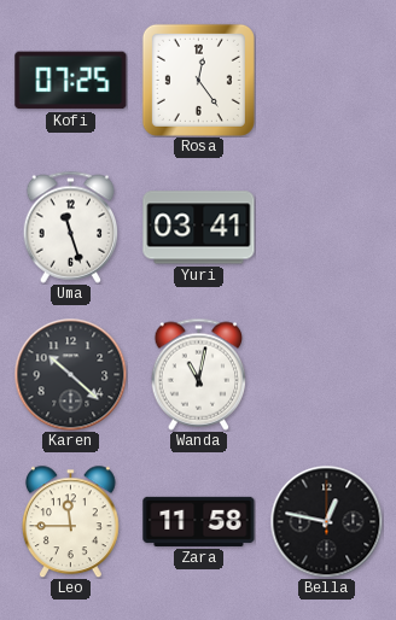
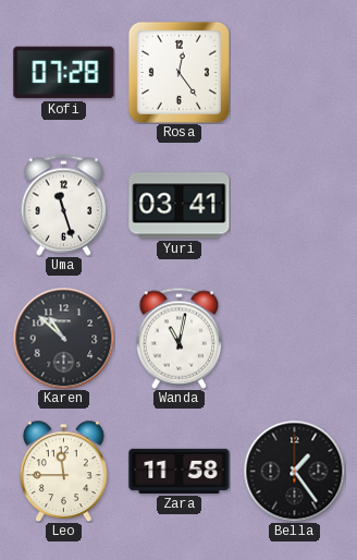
Kofi: 07:25 -> 07:28 (64, 73)
Karen: 10:22 -> 10:52 (63, 338)
Bella: 12:47 -> 1:24 (294, 471)
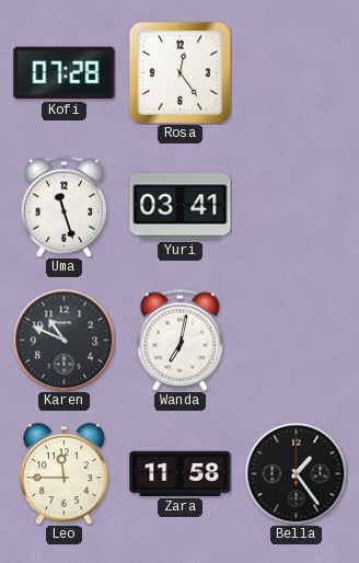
Karen: 10:52 -> 10:49 (63, 340)
Wanda: 11:02 -> 7:02 (181, 340)
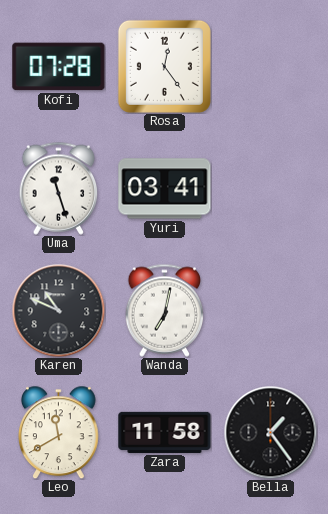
Leo: 11:45 -> 11:40 (58, 432)
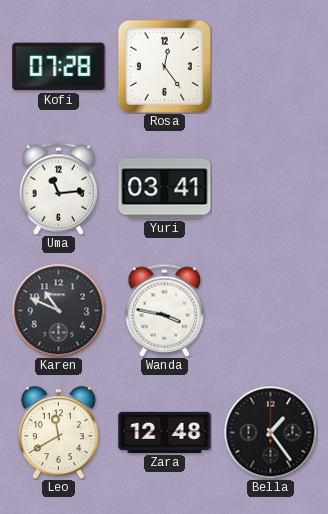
Uma: 11:27 -> 11:14 (59, 188)
Wanda: 7:02 -> 3:47 (165, 310)
Zara: 11:58 -> 12:48 (165, 432)
